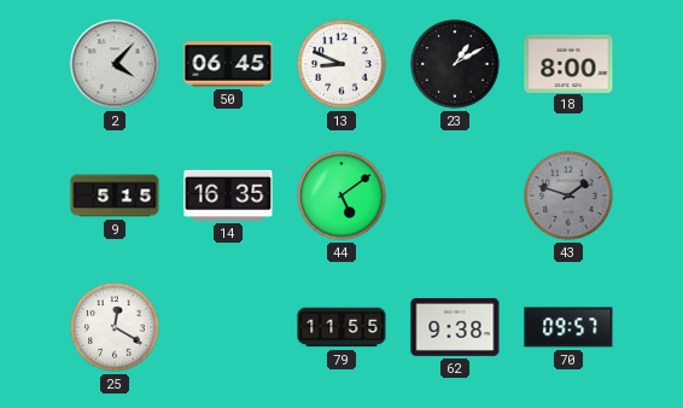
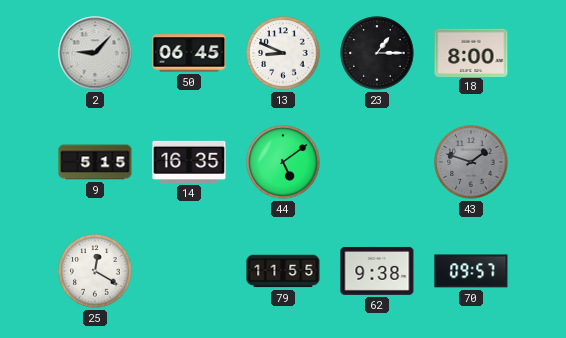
2: 4:07 -> 9:07 (95, 53)
23: 1:10 -> 1:15 (377, 53)
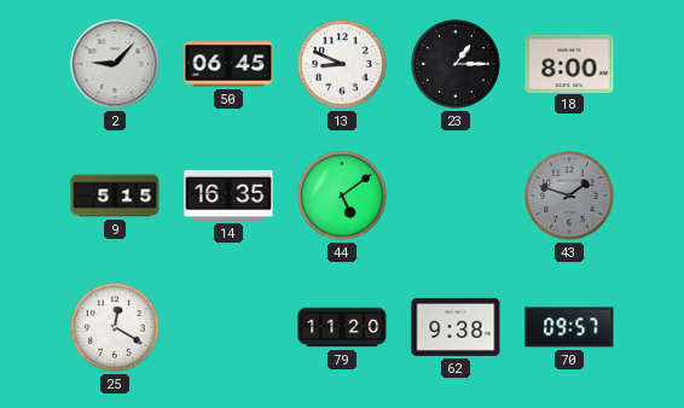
79: 11:55 -> 11:20 (342, 327)
